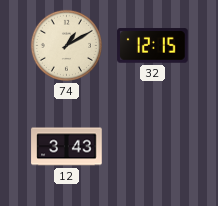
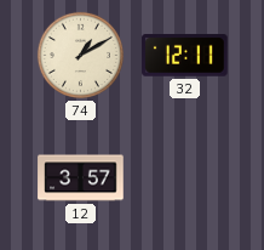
32: 12:15 -> 12:11 (185, 56)
12: 3:43 -> 3:57 (81, 178)
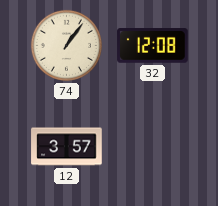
74: 1:10 -> 1:06 (66, 45)
32: 12:11 -> 12:08 (153, 46)
